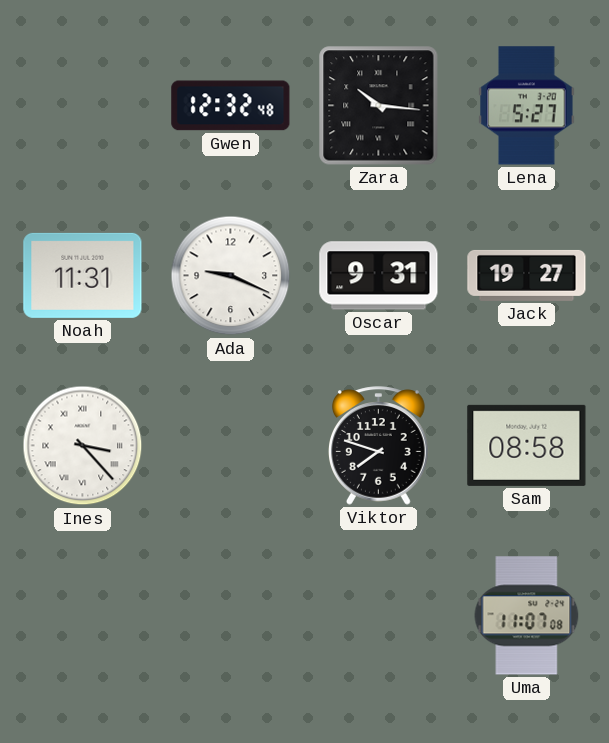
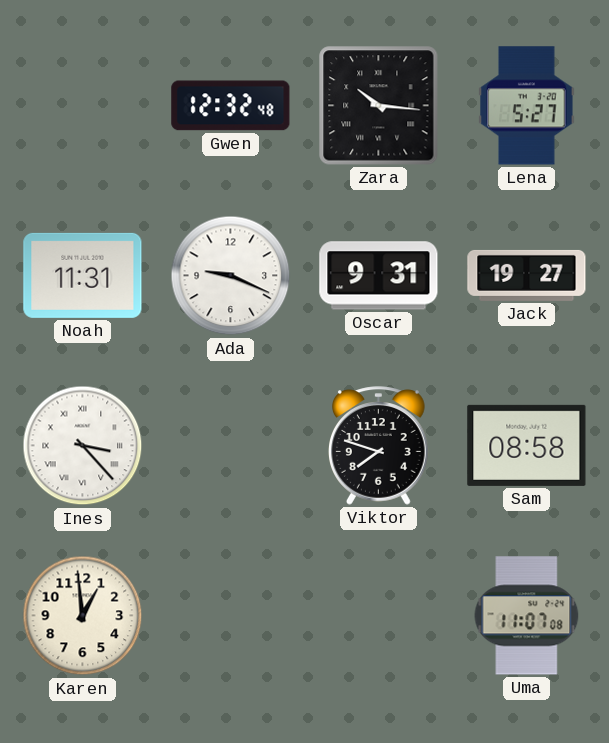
Karen: none -> 12:59 (83, 616)
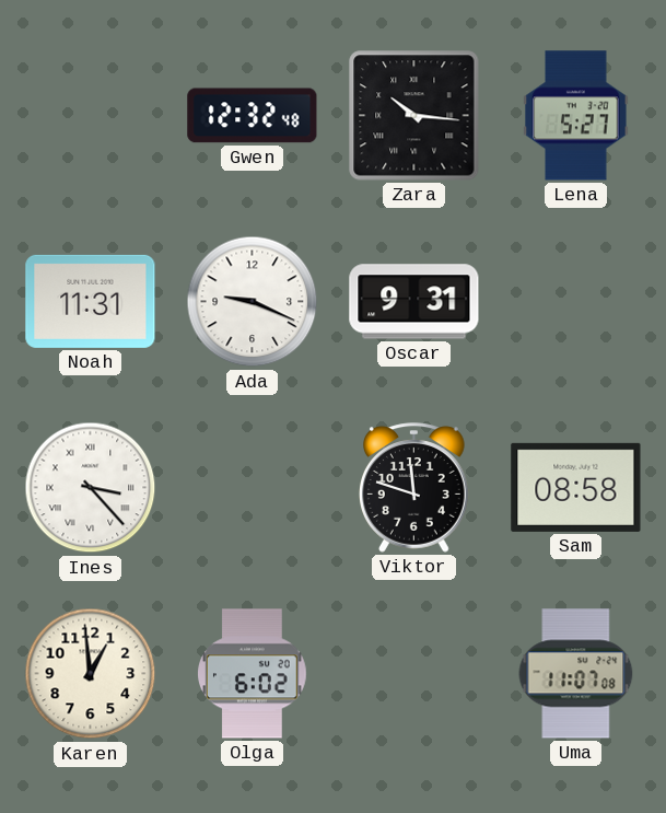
Jack: 19:27 -> none (527, 275)
Viktor: 7:48 -> 11:48 (414, 488)
Olga: none -> 6:02 (253, 674)
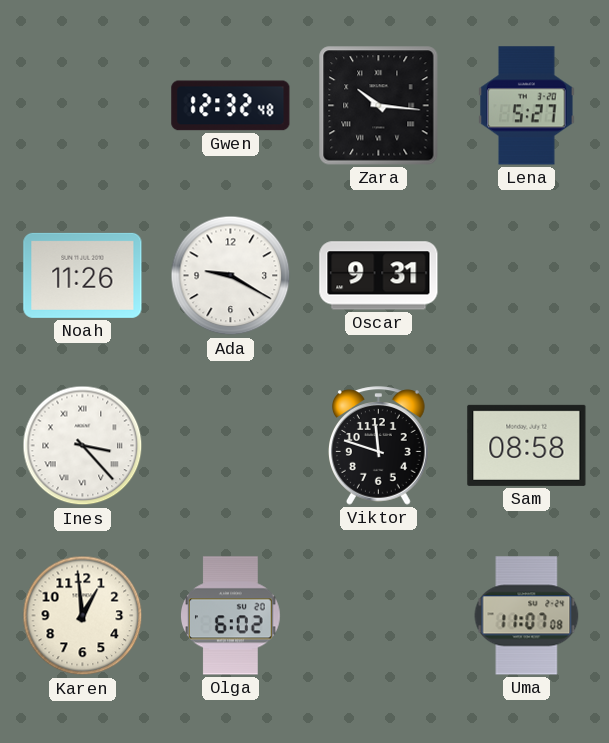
Noah: 11:31 -> 11:26 (83, 275)
Ada: 9:19 -> 9:20 (231, 276)
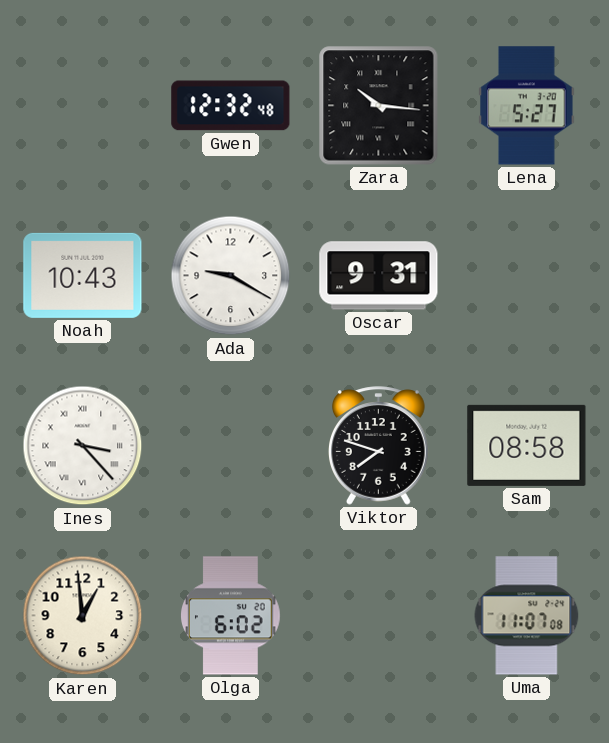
Noah: 11:26 -> 10:43 (83, 275)
Viktor: 11:48 -> 7:48 (379, 446)
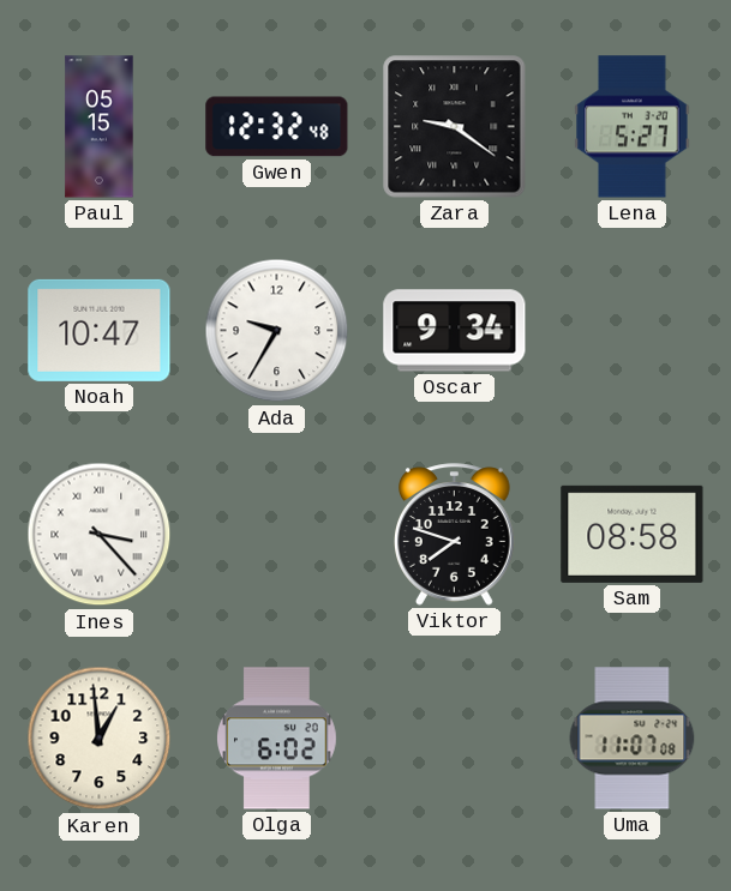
Paul: none -> 05:15 (100, 127)
Zara: 10:16 -> 9:21 (455, 127)
Noah: 10:43 -> 10:47 (100, 330)
Ada: 9:20 -> 9:35 (277, 331)
Oscar: 9:31 -> 9:34 (455, 331)
